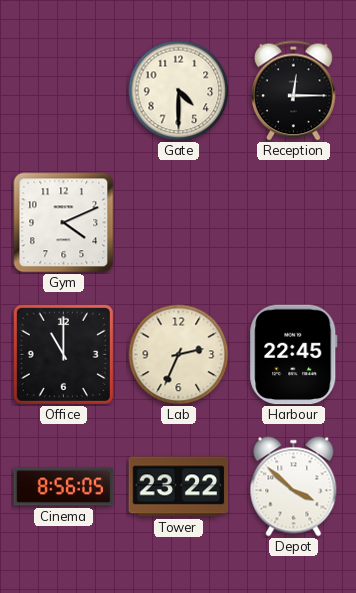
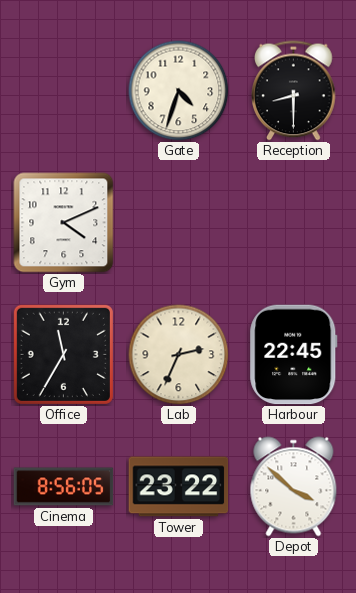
Gate: 4:30 -> 4:33 (179, 91)
Reception: 12:15 -> 8:30 (294, 91)
Office: 11:00 -> 11:35 (63, 354)
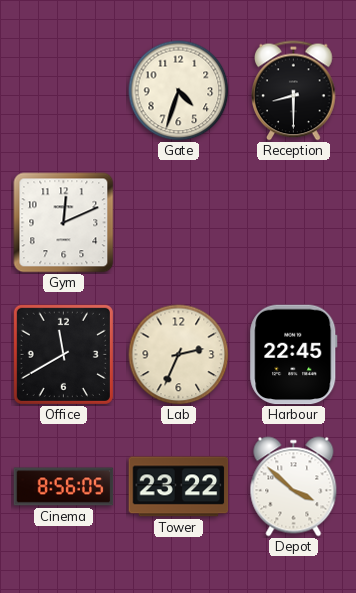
Gym: 4:11 -> 12:11 (64, 223)
Office: 11:35 -> 11:40 (63, 354)
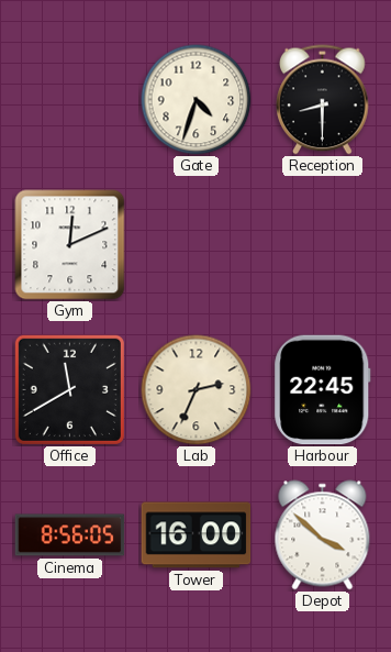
Tower: 23:22 -> 16:00 (197, 535)
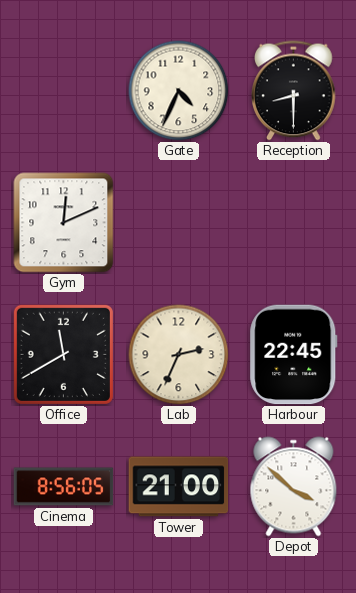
Gate: 4:33 -> 4:34 (179, 91)
Tower: 16:00 -> 21:00 (179, 487)
